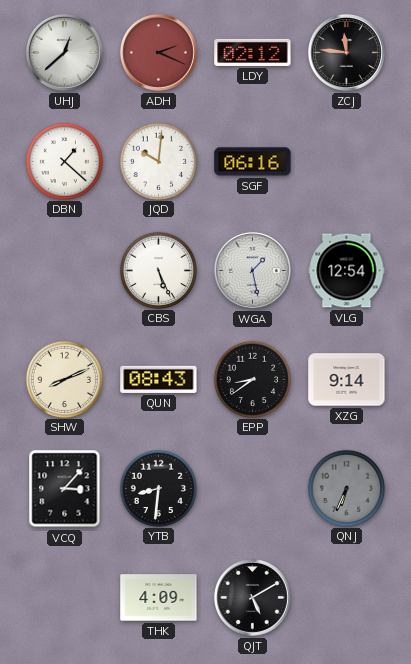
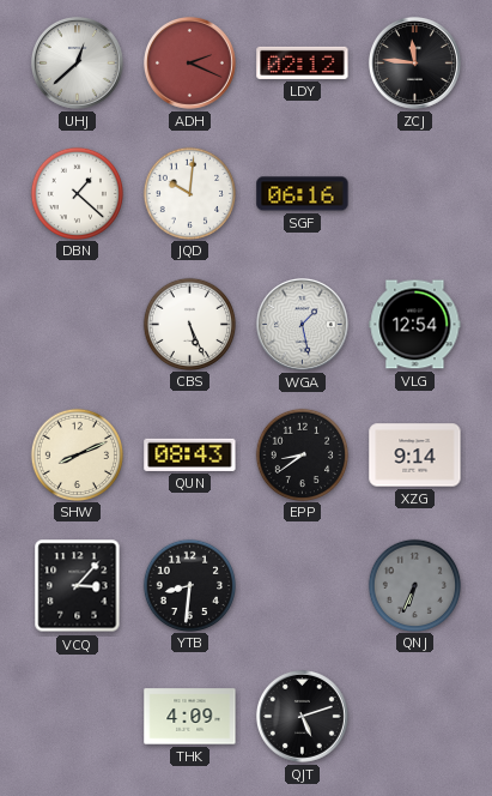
QJT: 5:10 -> 5:12 (302, 716)
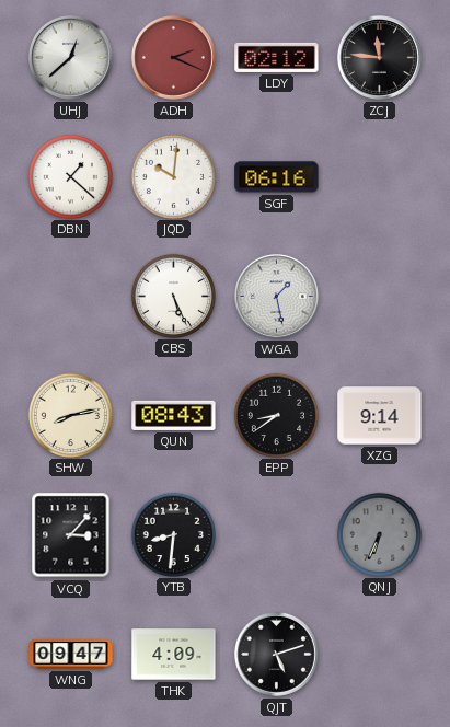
VLG: 12:54 -> none (415, 325)
SHW: 8:11 -> 8:13 (70, 415)
WNG: none -> 09:47 (71, 655)
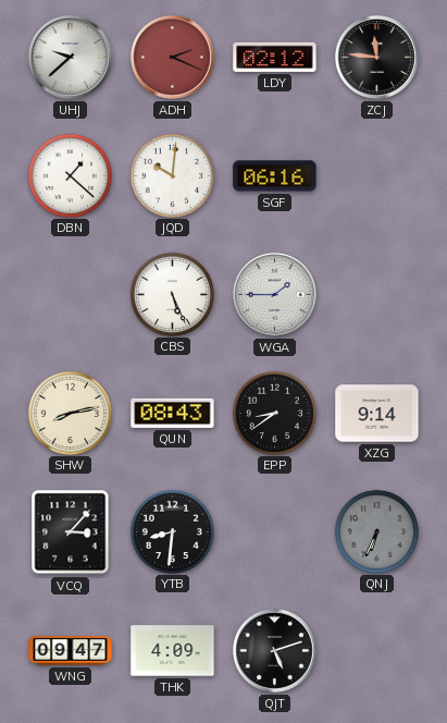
UHJ: 12:38 -> 9:38 (70, 57)
WGA: 1:28 -> 1:45 (274, 294)
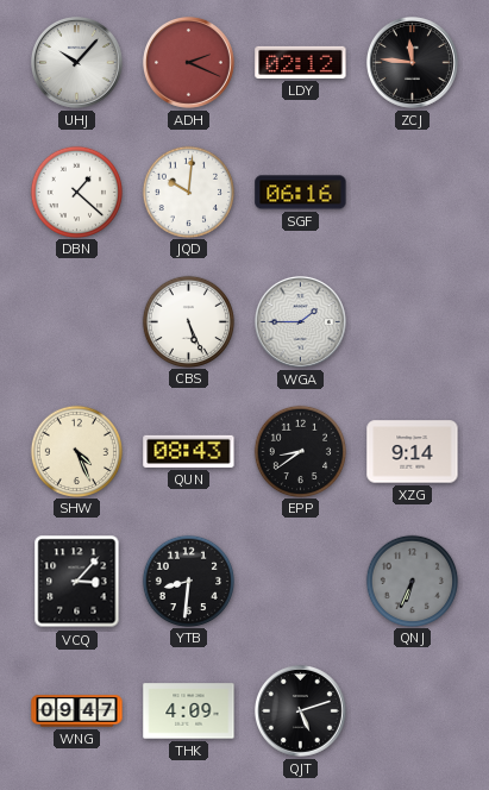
UHJ: 9:38 -> 10:07 (76, 62)
SHW: 8:13 -> 4:26 (76, 451)
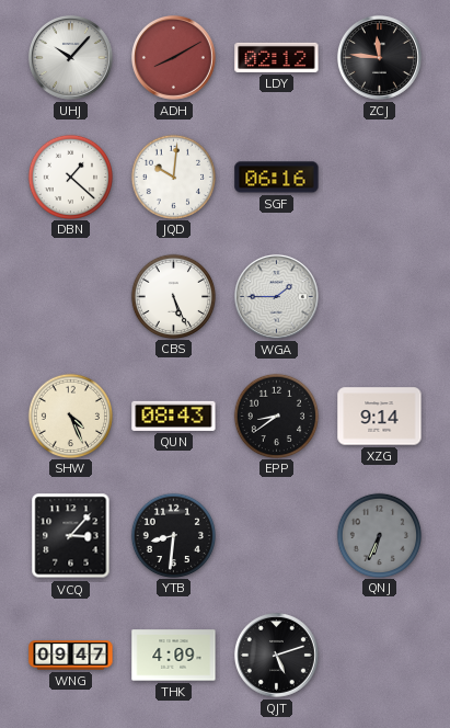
ADH: 2:19 -> 8:10 (173, 57)
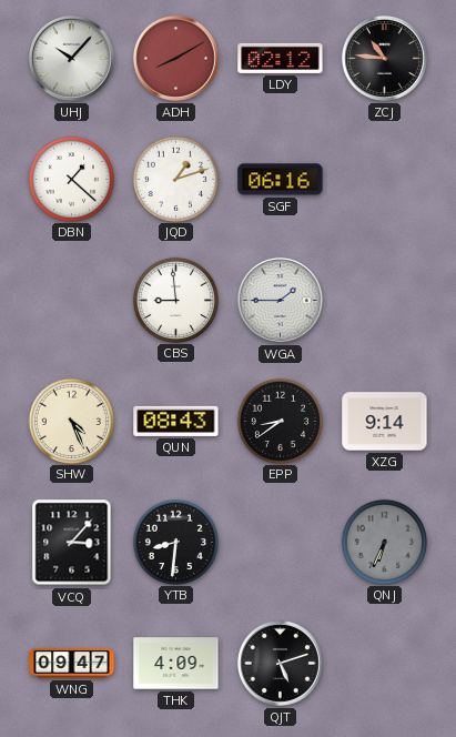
ZCJ: 11:46 -> 10:46 (384, 58)
JQD: 10:01 -> 1:12 (175, 179)
CBS: 5:26 -> 8:59 (175, 300)
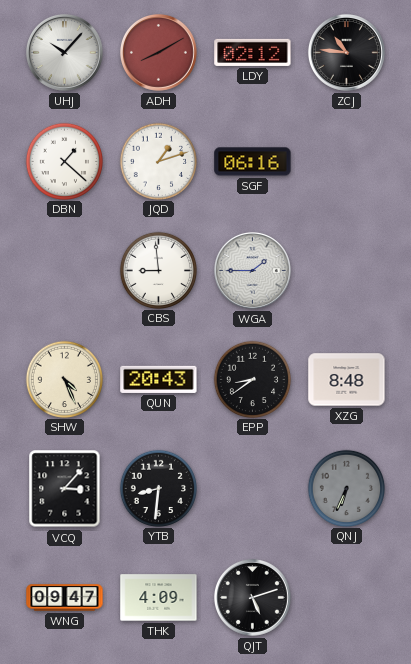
QUN: 08:43 -> 20:43 (159, 379)
XZG: 9:14 -> 8:48 (347, 380)
